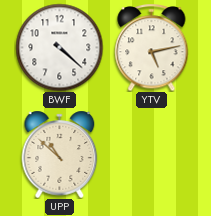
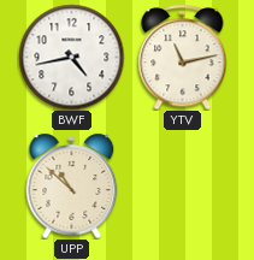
BWF: 4:22 -> 4:43 (71, 57)
YTV: 5:13 -> 11:13 (183, 57)
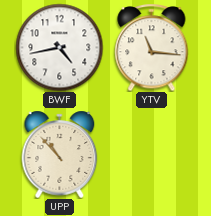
YTV: 11:13 -> 11:16 (152, 47)
UPP: 10:52 -> 10:53 (60, 154)
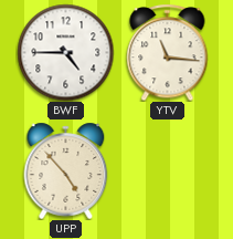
BWF: 4:43 -> 4:45 (65, 52)
UPP: 10:53 -> 4:53 (66, 170)
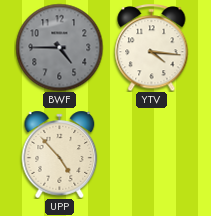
BWF dial: white -> grey (59, 47)
YTV: 11:16 -> 4:16 (152, 47)
